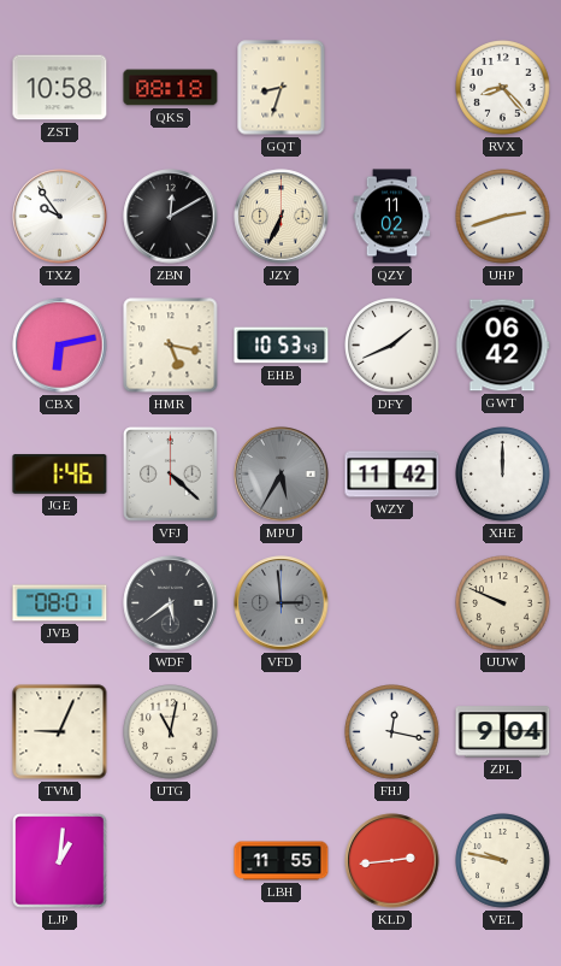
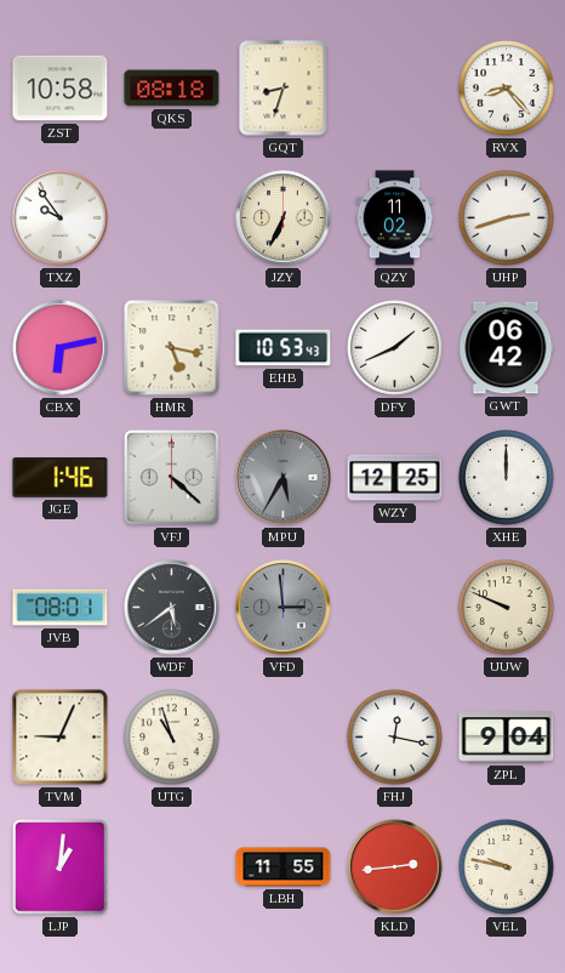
ZBN: 12:10 -> none (171, 217)
WZY: 11:42 -> 12:25 (395, 478)
UTG: 11:02 -> 10:57 (172, 738)
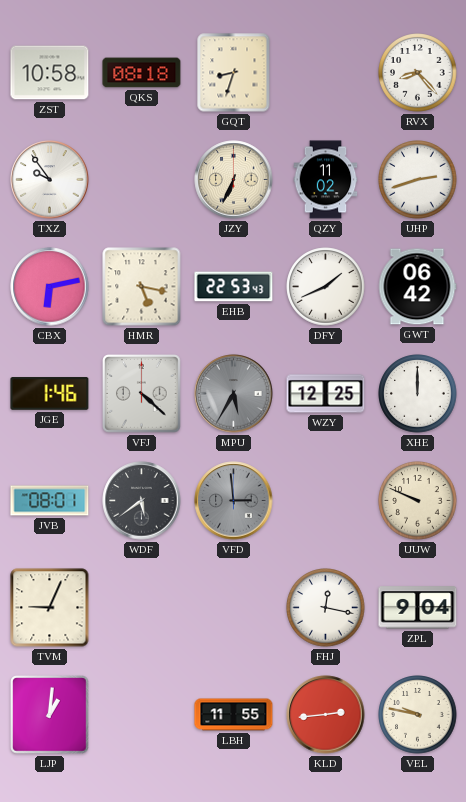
EHB: 10:53 -> 22:53 (234, 287)
UTG: 10:57 -> none (172, 738)
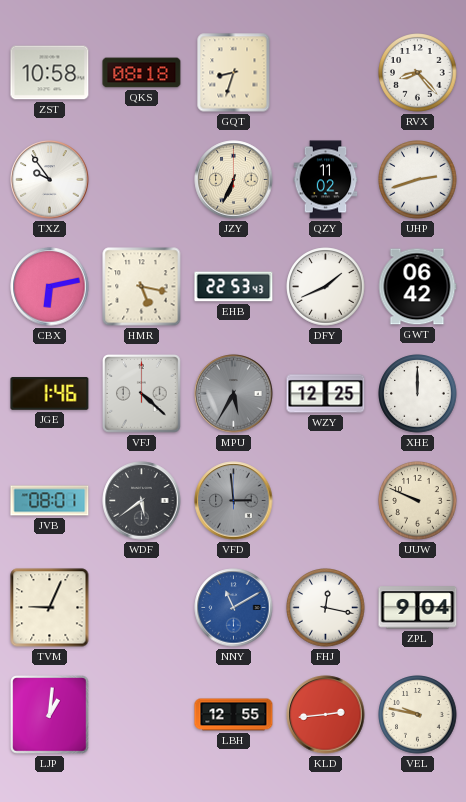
NNY: none -> 11:10 (234, 608)
LBH: 11:55 -> 12:55 (234, 715)
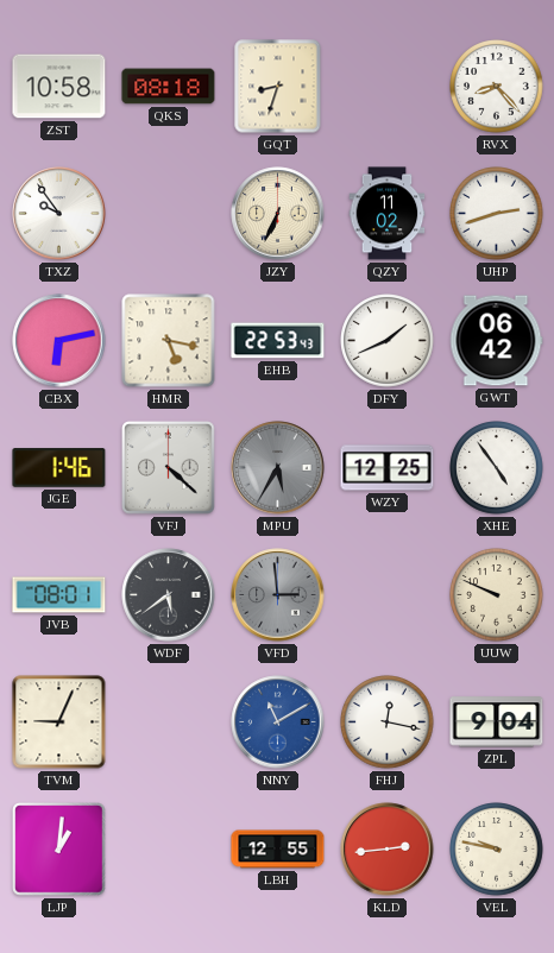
XHE: 12:00 -> 4:54 (497, 468)
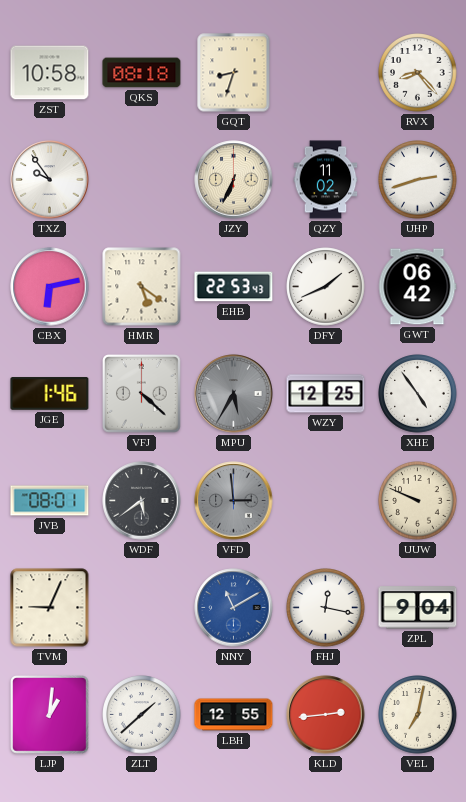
HMR: 5:17 -> 5:21 (142, 287)
ZLT: none -> 1:38 (142, 715)
VEL: 9:47 -> 7:02 (418, 715)
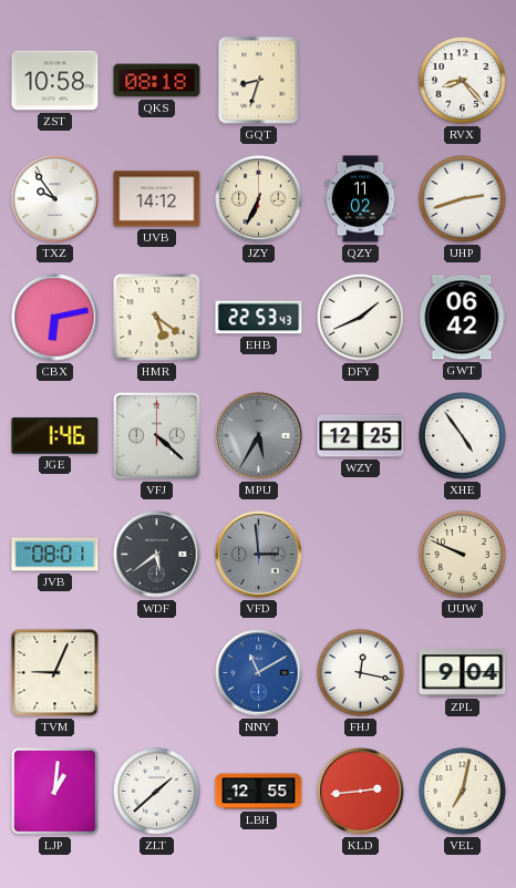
UVB: none -> 14:12 (157, 199)
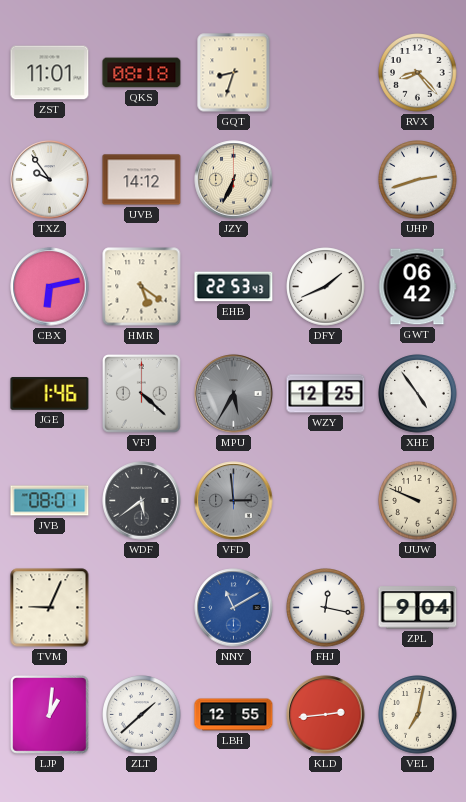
ZST: 10:58 -> 11:01 (50, 73)
QZY: 11:02 -> none (361, 199)
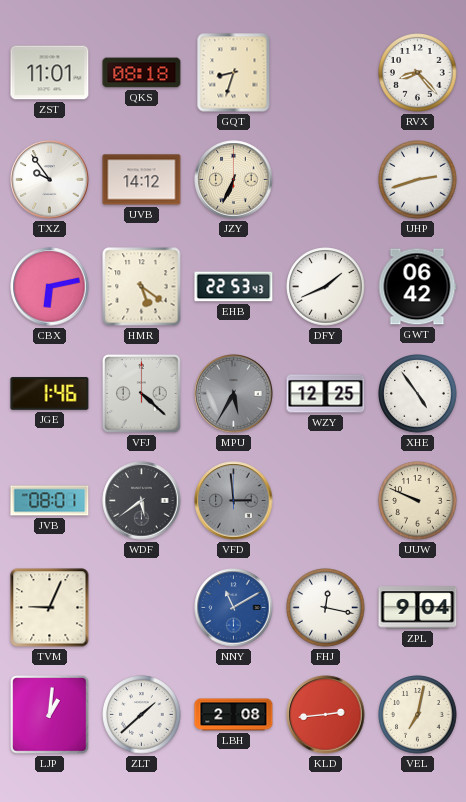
LBH: 12:55 -> 2:08 (234, 715)
